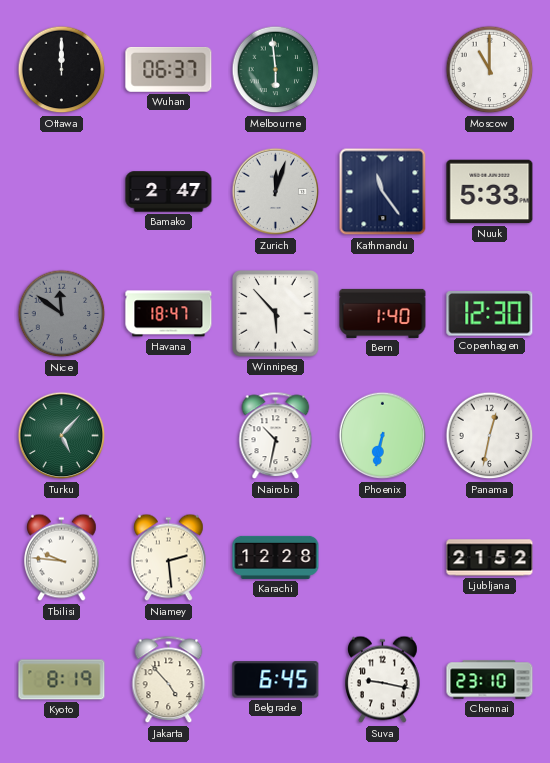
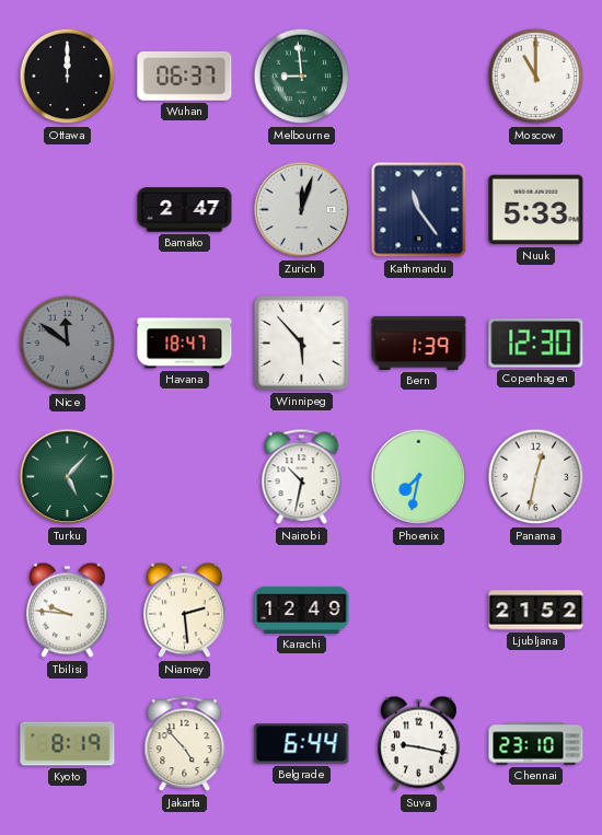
Melbourne: 5:59 -> 8:59 (302, 77)
Bern: 1:40 -> 1:39 (419, 343)
Phoenix: 6:32 -> 7:32 (419, 477)
Karachi: 12:28 -> 12:49 (302, 610)
Belgrade: 6:45 -> 6:44 (302, 744)
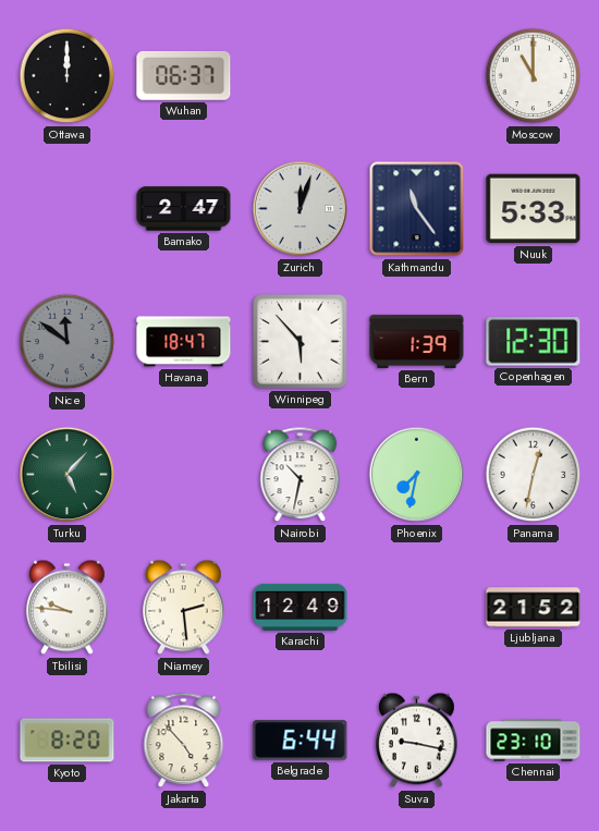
Melbourne: 8:59 -> none (302, 77)
Kyoto: 8:19 -> 8:20 (68, 741)
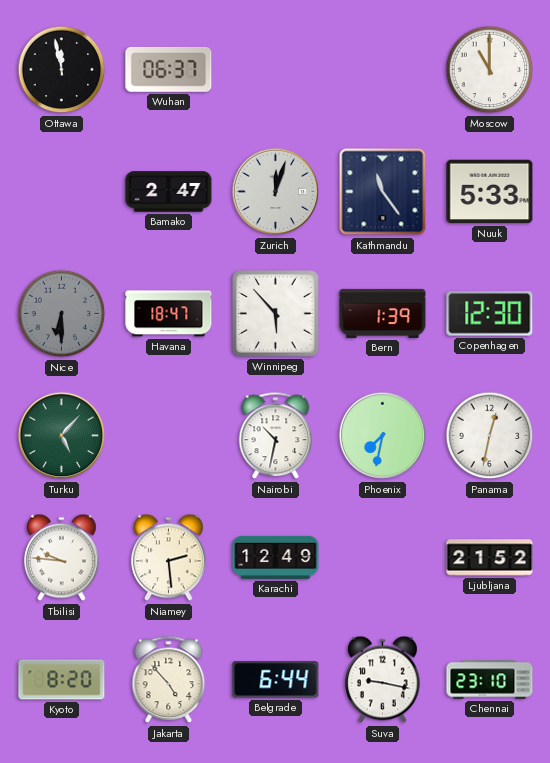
Ottawa: 12:00 -> 11:58 (62, 70)
Nice: 11:51 -> 6:30 (62, 314)
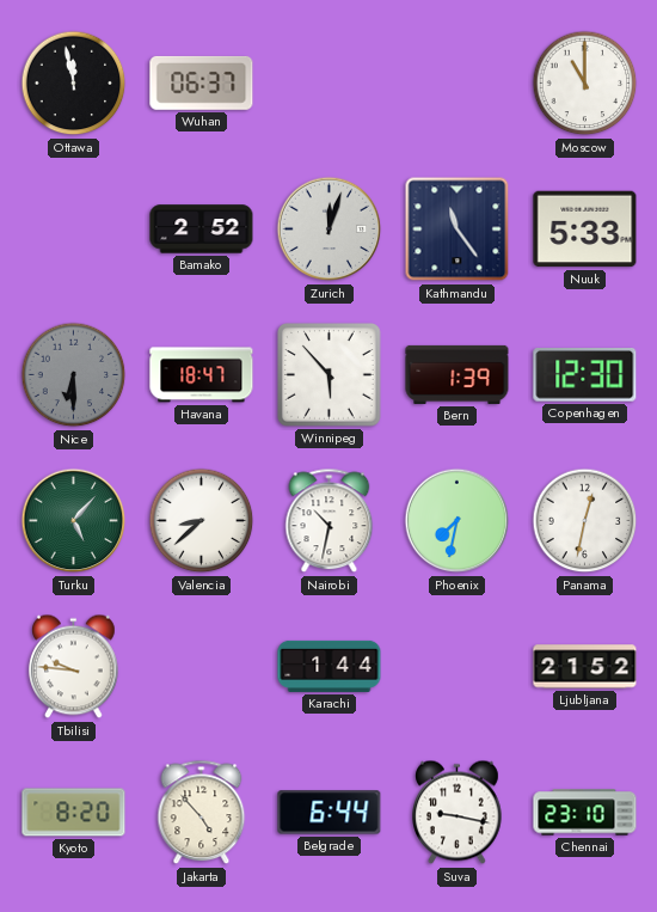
Bamako: 2:47 -> 2:52 (202, 229)
Valencia: none -> 8:38 (202, 521)
Niamey: 2:29 -> none (169, 558)
Karachi: 12:49 -> 1:44 (330, 666)
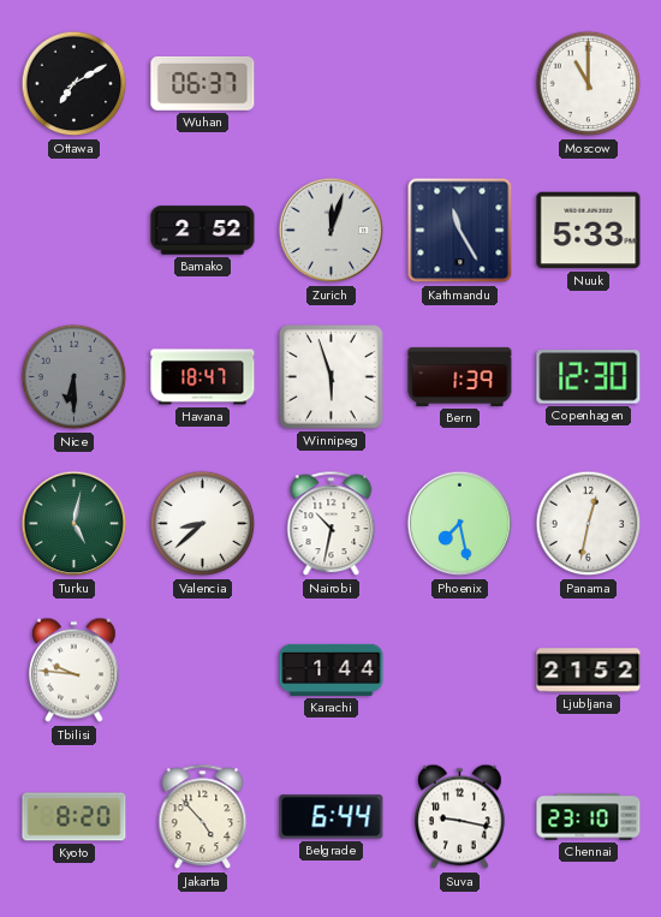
Ottawa: 11:58 -> 7:10 (75, 84)
Kathmandu: 11:24 -> 11:25 (460, 231)
Winnipeg: 5:53 -> 5:57 (332, 377)
Turku: 5:07 -> 5:02 (75, 524)
Phoenix: 7:32 -> 7:28 (460, 524)
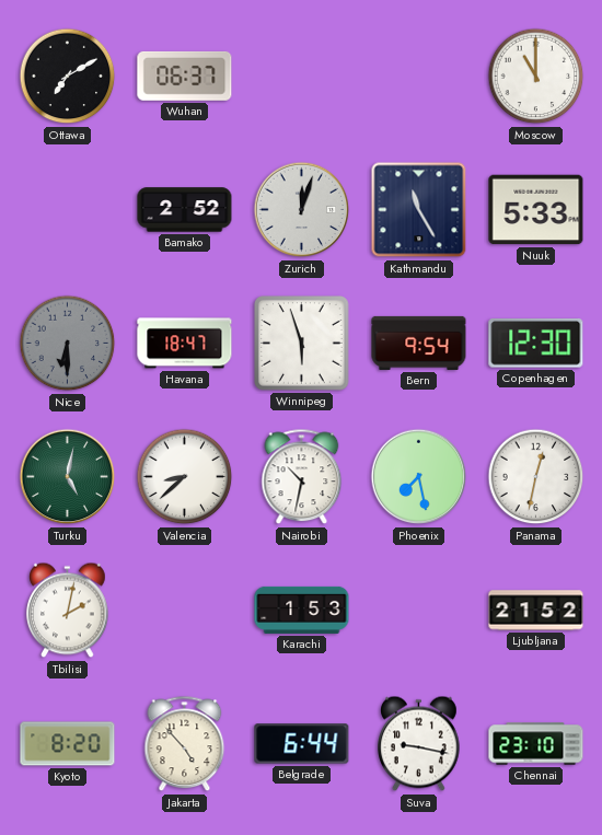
Bern: 1:39 -> 9:54 (419, 343)
Tbilisi: 9:46 -> 2:02 (68, 611)
Karachi: 1:44 -> 1:53 (302, 610)
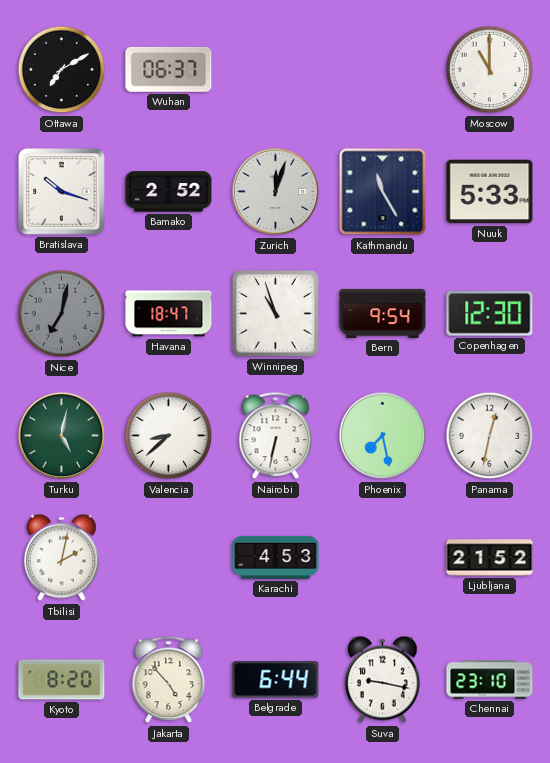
Bratislava: none -> 10:18 (62, 192)
Nice: 6:30 -> 7:02 (62, 314)
Winnipeg: 5:57 -> 10:57 (276, 314)
Nairobi: 10:32 -> 6:32 (276, 436)
Karachi: 1:53 -> 4:53 (276, 557)
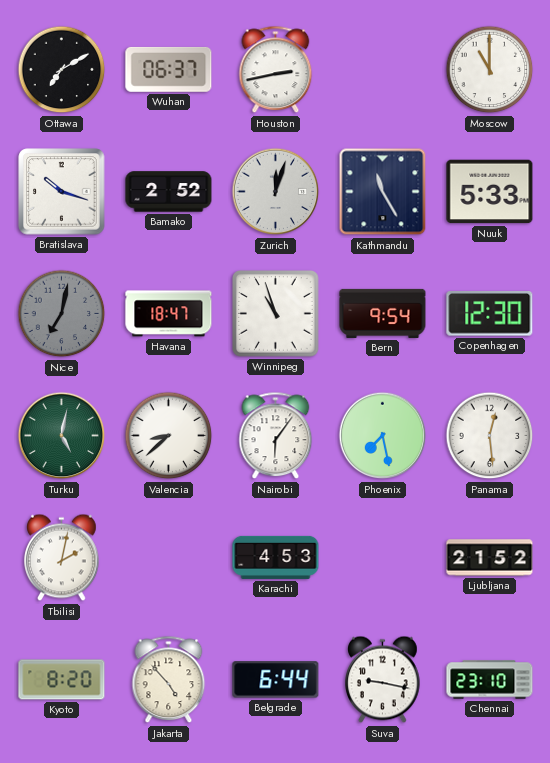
Houston: none -> 2:43 (276, 70)
Nairobi: 6:32 -> 6:06 (276, 436)
Panama: 12:32 -> 12:29 (490, 436)
